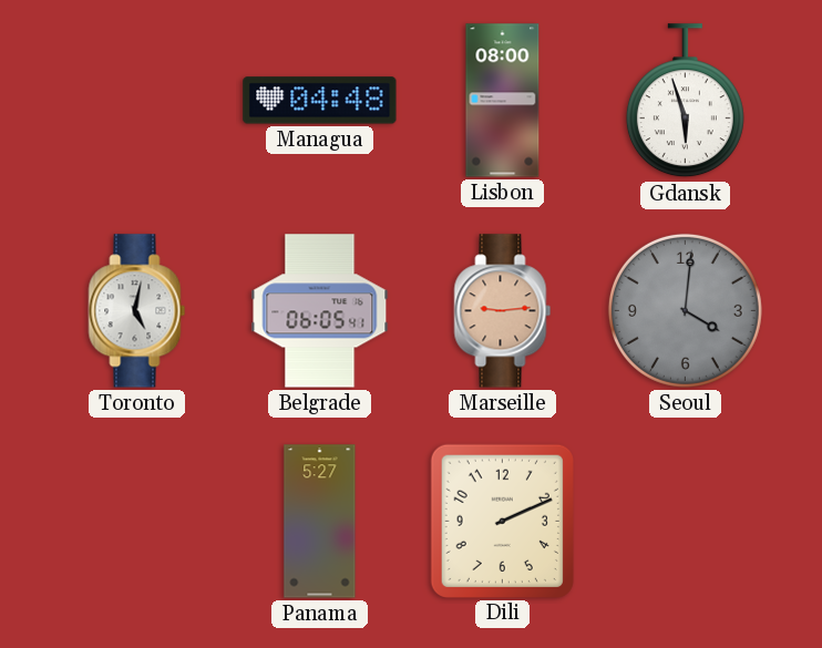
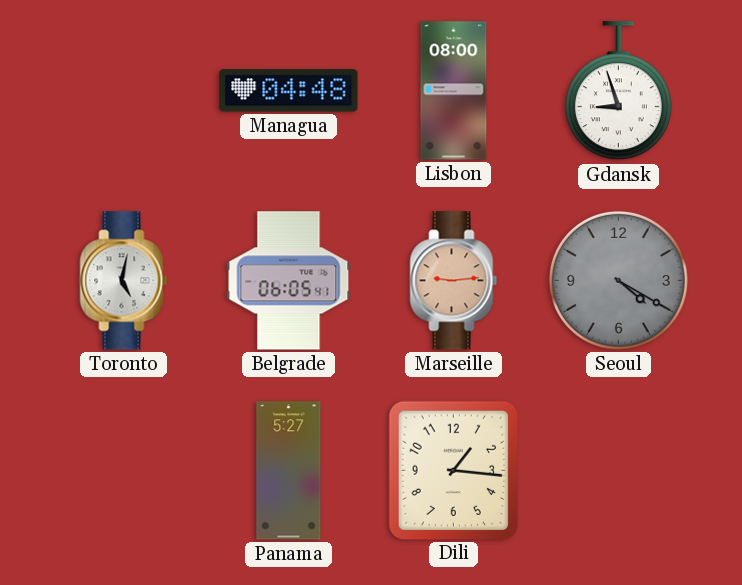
Gdansk: 5:57 -> 8:57 (618, 91)
Seoul: 4:01 -> 4:20 (618, 280)
Dili: 2:11 -> 1:16 (453, 470)
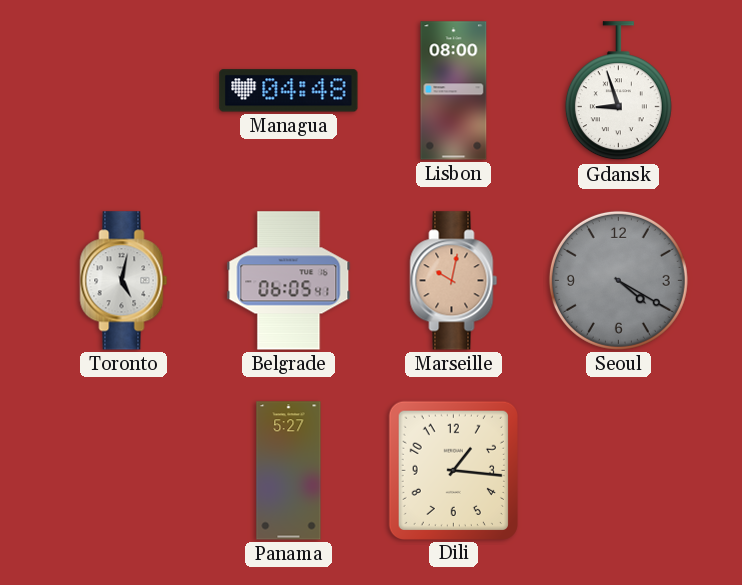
Marseille: 9:14 -> 10:02 (454, 281)
